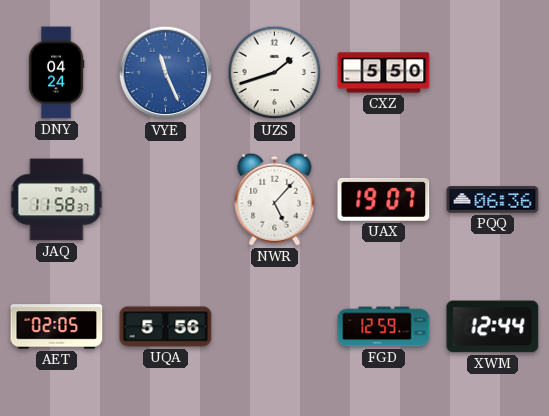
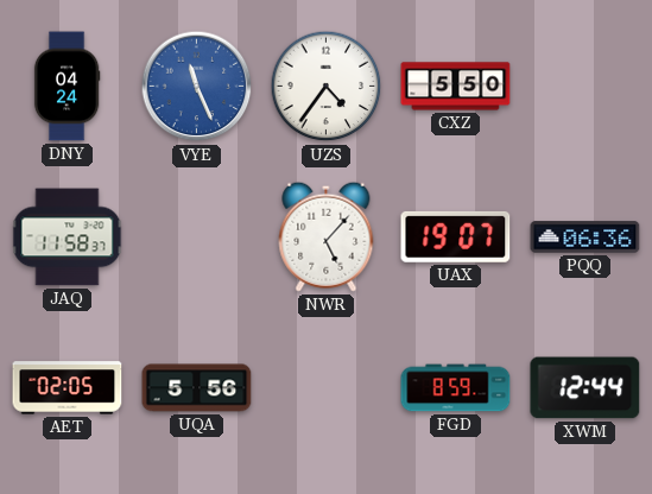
UZS: 1:42 -> 4:36 (327, 87)
FGD: 12:59 -> 8:59 (456, 388)
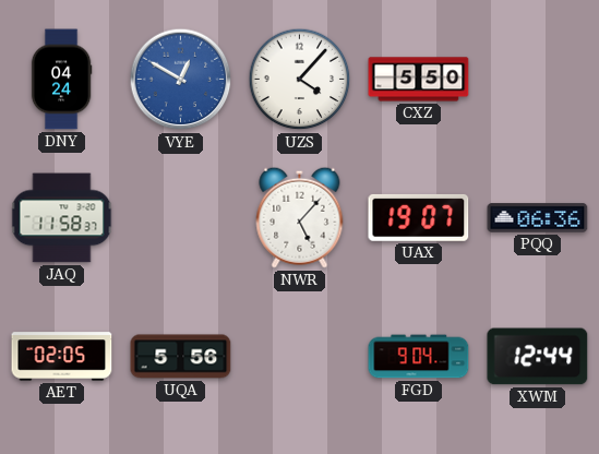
VYE: 11:26 -> 12:50 (181, 80)
UZS: 4:36 -> 4:07 (300, 80)
FGD: 8:59 -> 9:04 (419, 357)
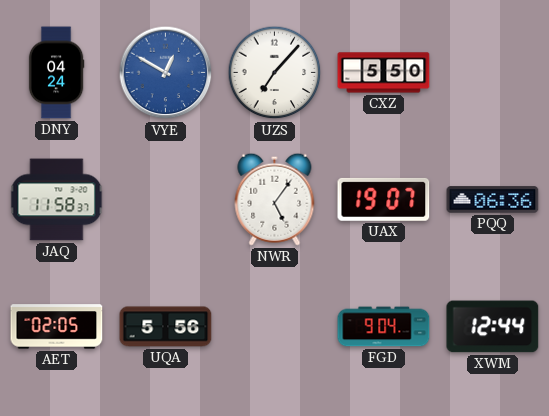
UZS: 4:07 -> 7:07 (275, 73)
NWR: 5:07 -> 5:06 (275, 199)
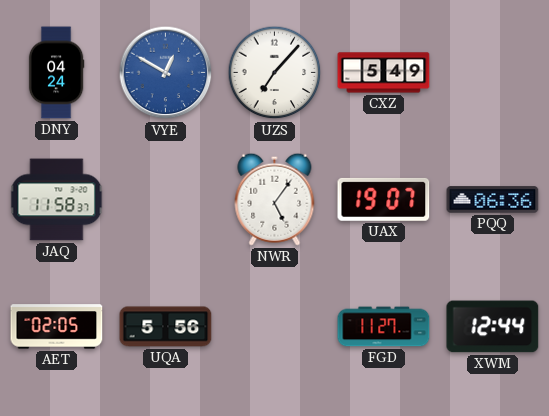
CXZ: 5:50 -> 5:49 (384, 73)
FGD: 9:04 -> 11:27 (384, 327)
